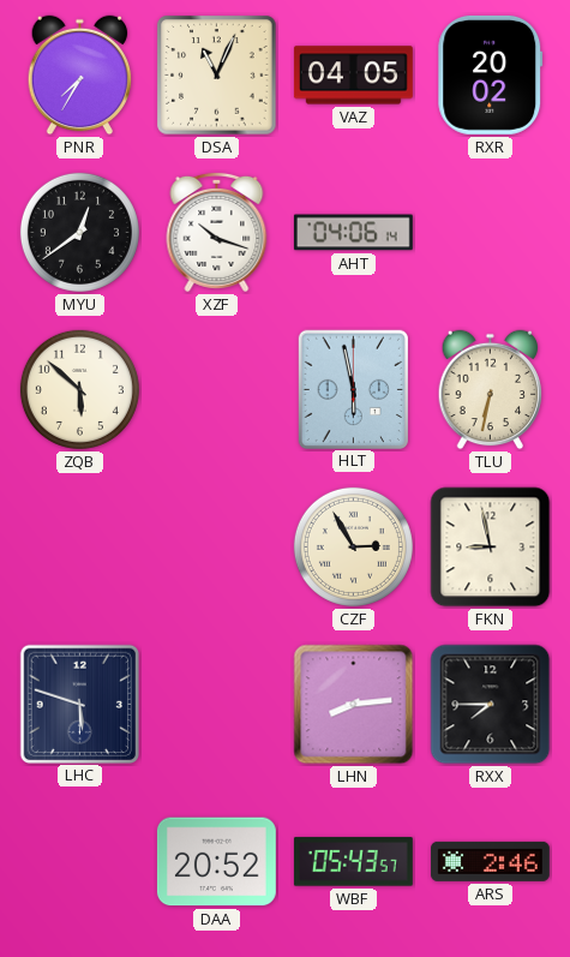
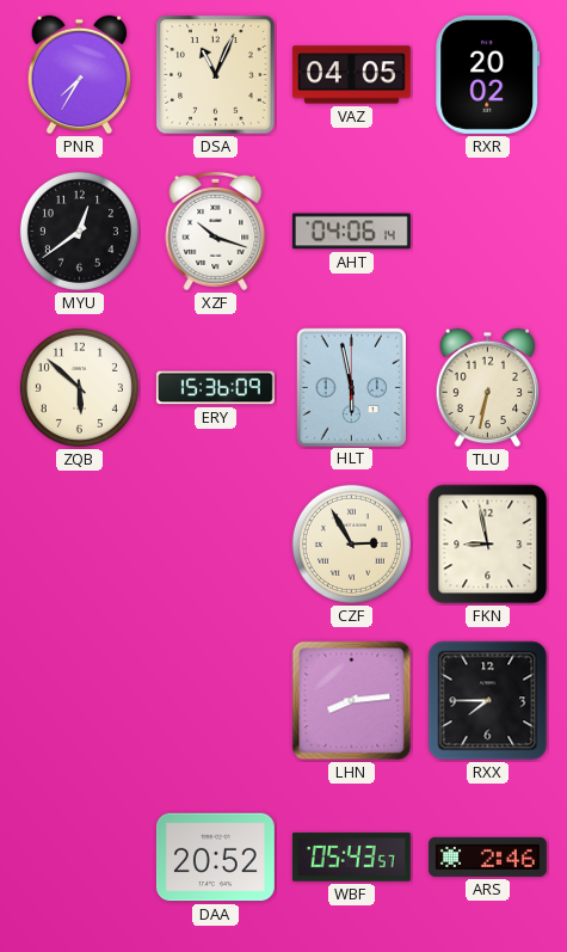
ERY: none -> 15:36 (215, 388)
LHC: 5:48 -> none (79, 704)
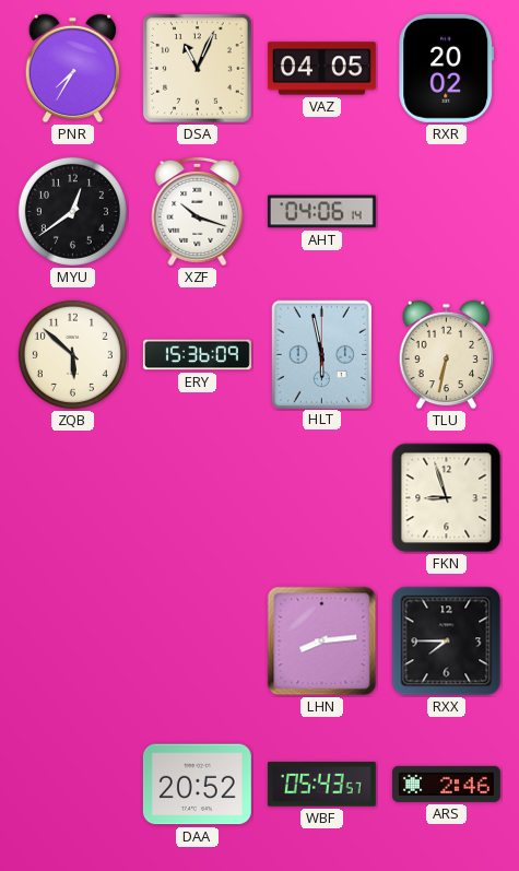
CZF: 2:55 -> none (351, 543)
FKN: 8:58 -> 8:57 (447, 498)
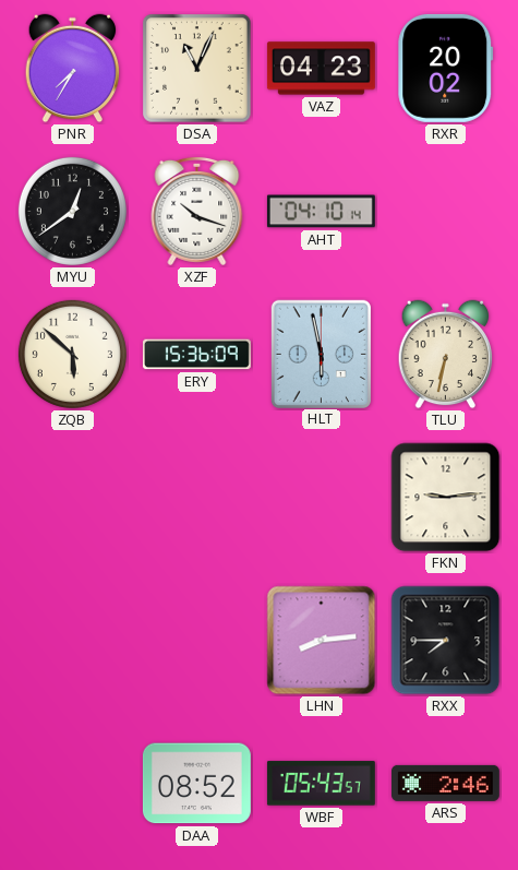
VAZ: 04:05 -> 04:23 (321, 69)
AHT: 04:06 -> 04:10 (321, 212)
FKN: 8:57 -> 9:14 (446, 498)
DAA: 20:52 -> 08:52 (196, 784)
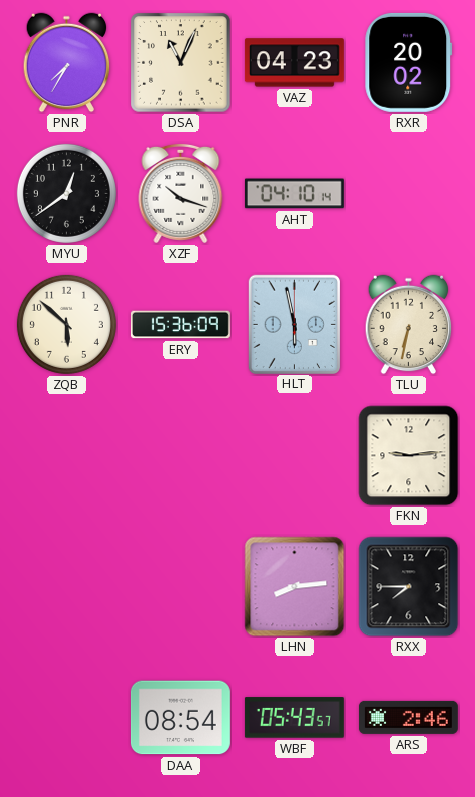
DAA: 08:52 -> 08:54 (180, 718)
